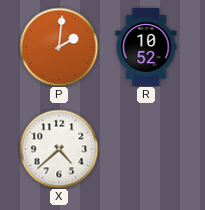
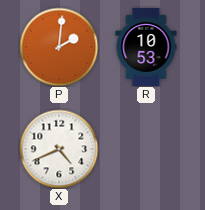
R: 10:52 -> 10:53 (146, 47)
X: 4:38 -> 4:41 (59, 149)
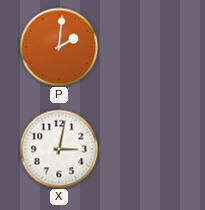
R: 10:53 -> none (146, 47)
X: 4:41 -> 3:02 (59, 149)
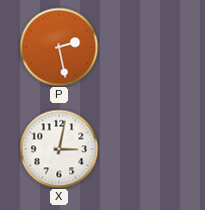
P: 2:01 -> 2:28 (59, 47)
